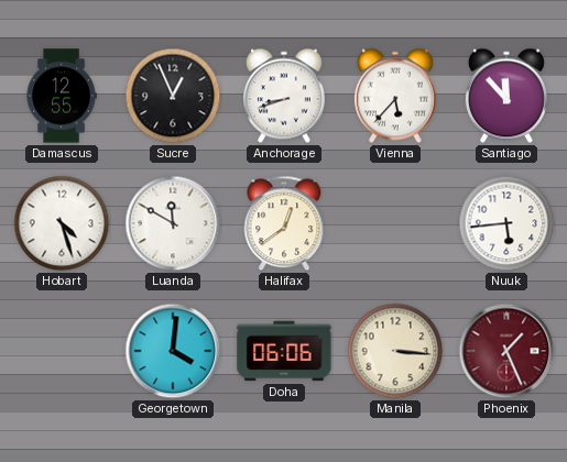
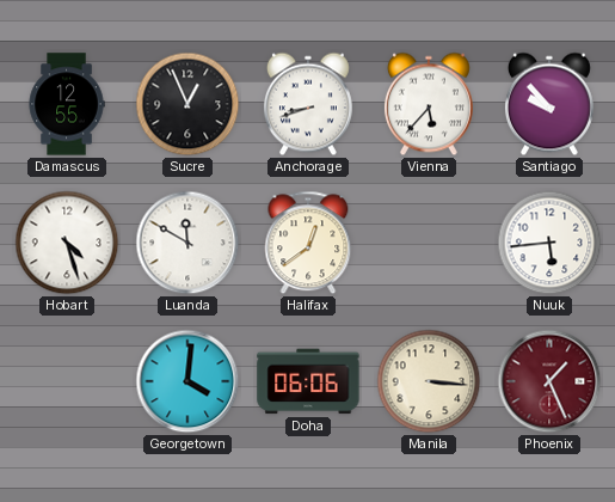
Santiago: 11:53 -> 9:53 (549, 104)
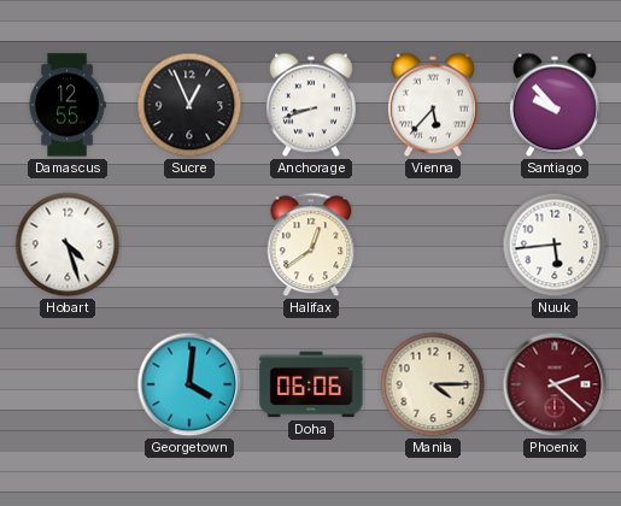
Luanda: 11:50 -> none (187, 243)
Manila: 3:16 -> 4:15 (433, 384)
Phoenix: 1:26 -> 2:22 (555, 384)
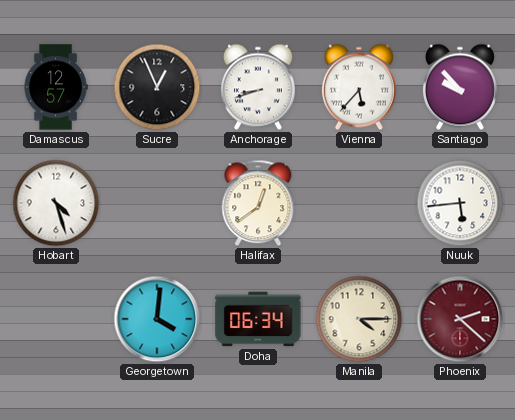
Damascus: 12:55 -> 12:57 (56, 87)
Doha: 06:06 -> 06:34 (258, 319)
